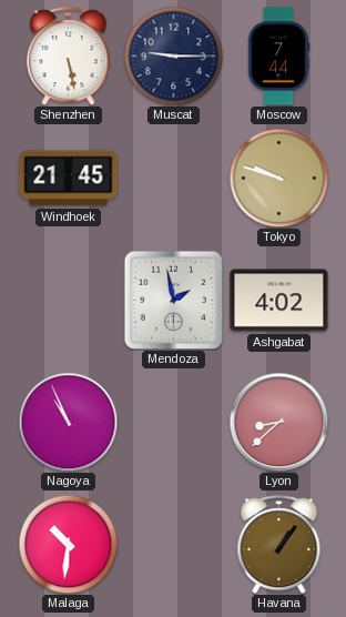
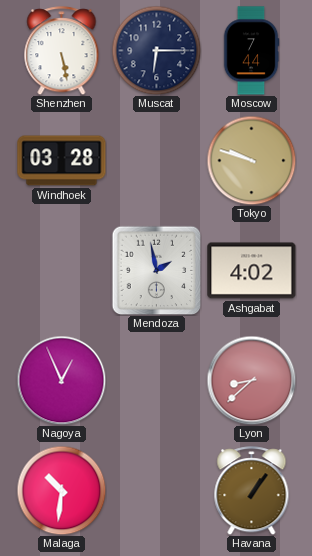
Muscat: 9:15 -> 6:15 (156, 50)
Windhoek: 21:45 -> 03:28 (62, 161)
Nagoya: 10:56 -> 12:56 (61, 380)
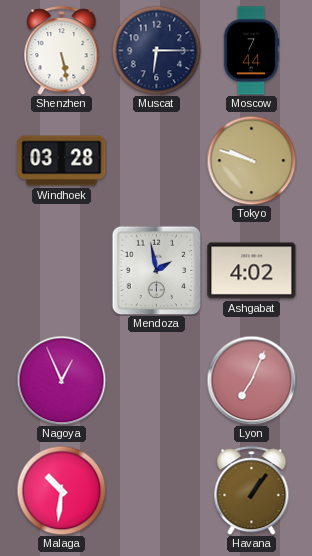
Lyon: 8:38 -> 7:04 (251, 380)
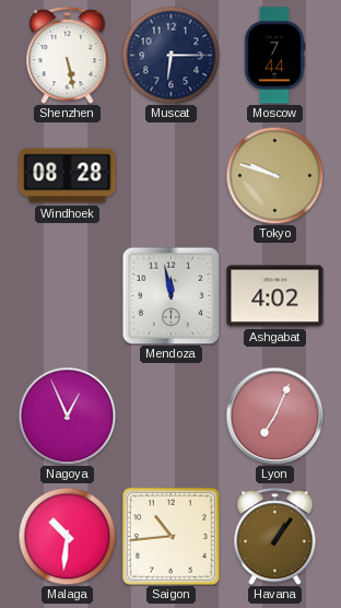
Windhoek: 03:28 -> 08:28 (68, 176)
Mendoza: 1:58 -> 11:58 (170, 295)
Saigon: none -> 10:44 (170, 536)
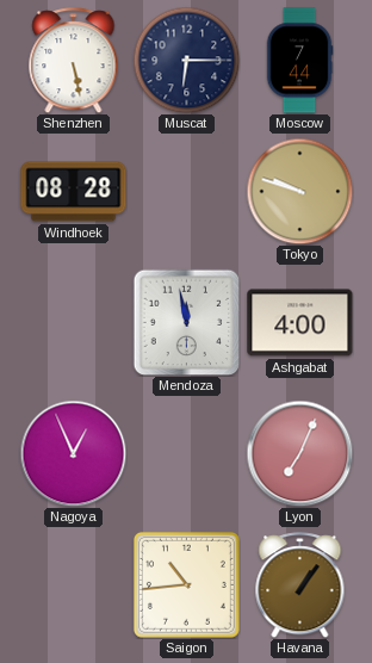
Ashgabat: 4:02 -> 4:00 (300, 323)
Malaga: 10:31 -> none (67, 536)
